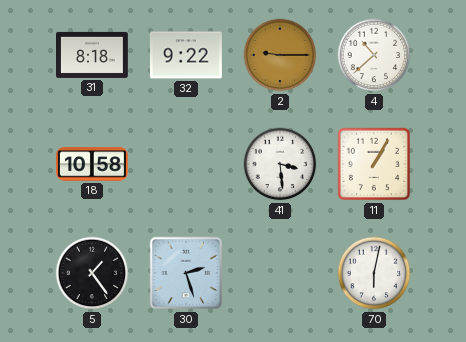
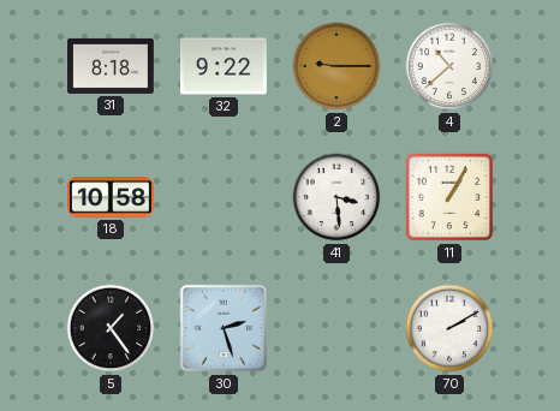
70: 6:02 -> 2:10 (449, 328)
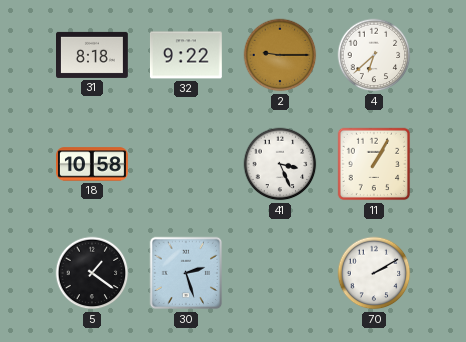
4: 10:38 -> 6:38 (374, 55)
41: 3:29 -> 3:26 (280, 164)
5: 1:24 -> 1:21 (92, 273)
